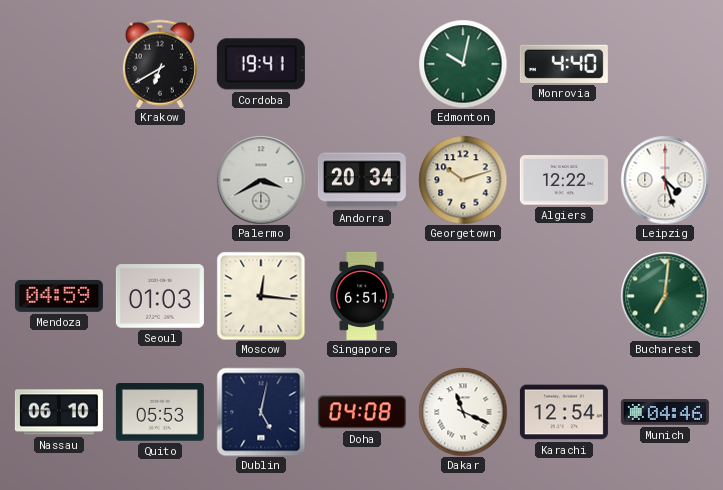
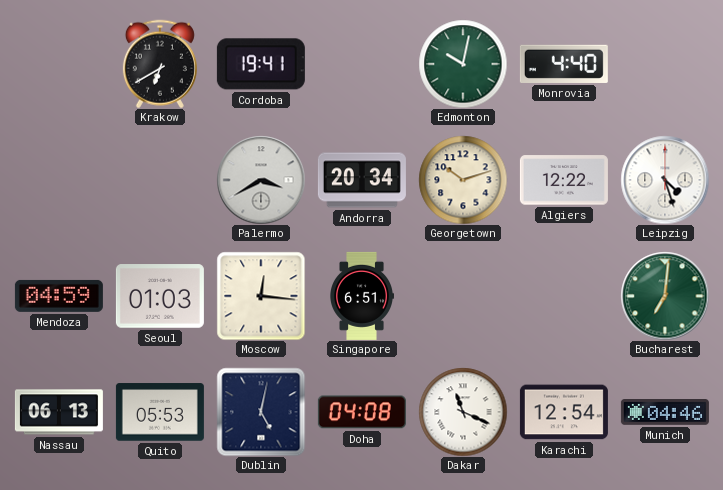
Nassau: 06:10 -> 06:13 (59, 412)
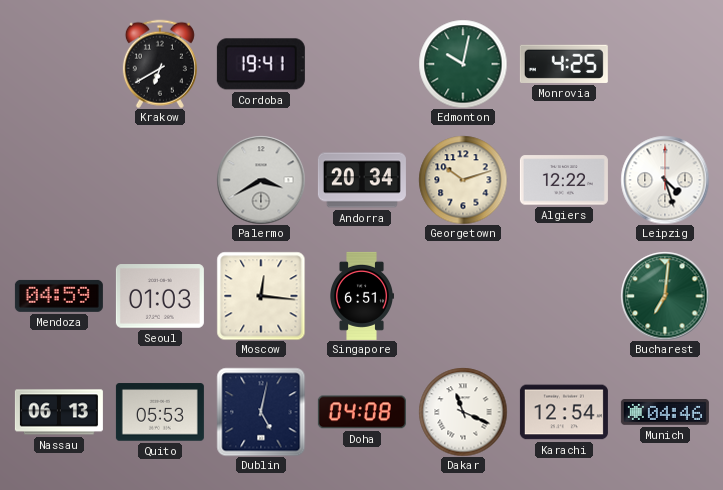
Monrovia: 4:40 -> 4:25 (564, 64)
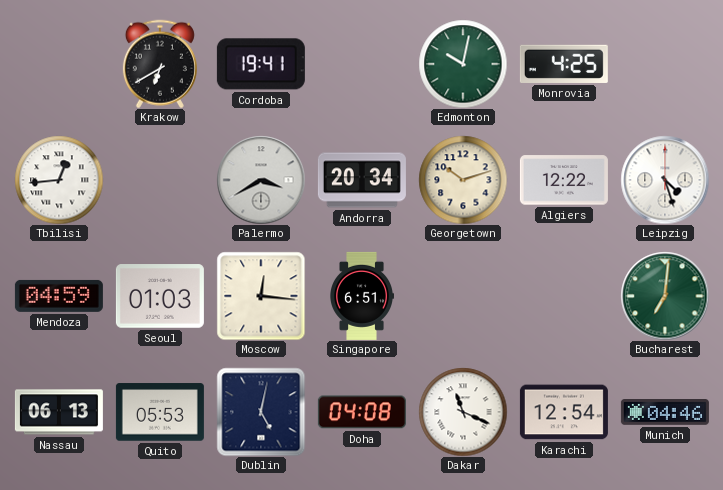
Tbilisi: none -> 12:44 (59, 180)
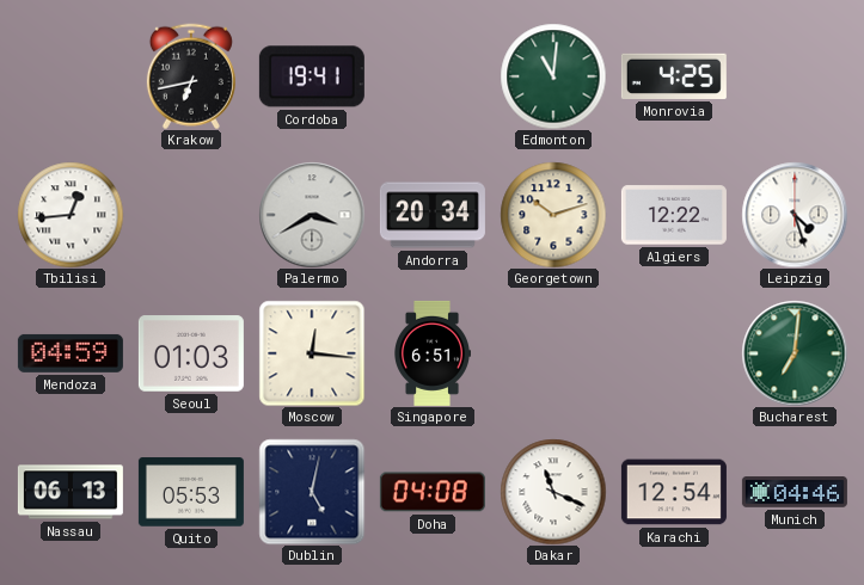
Krakow: 6:40 -> 6:43 (191, 76)
Edmonton: 10:02 -> 11:01 (553, 76)
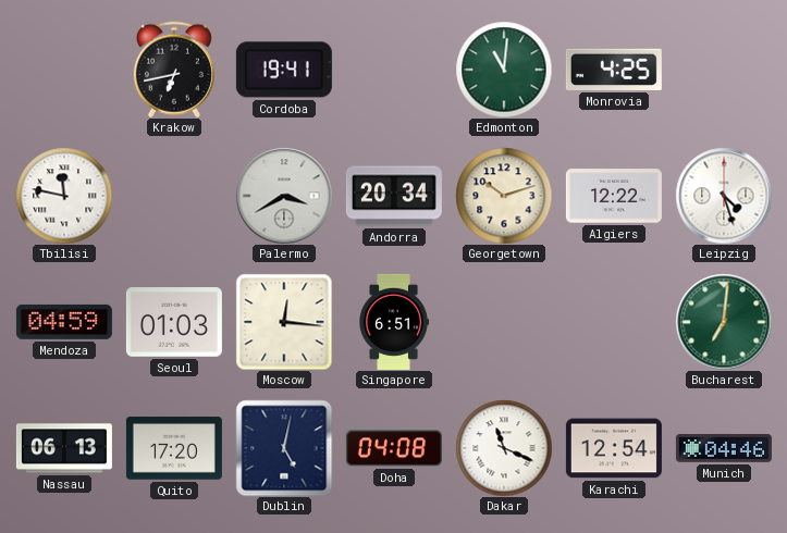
Tbilisi: 12:44 -> 11:47 (64, 196)
Quito: 05:53 -> 17:20 (174, 448)
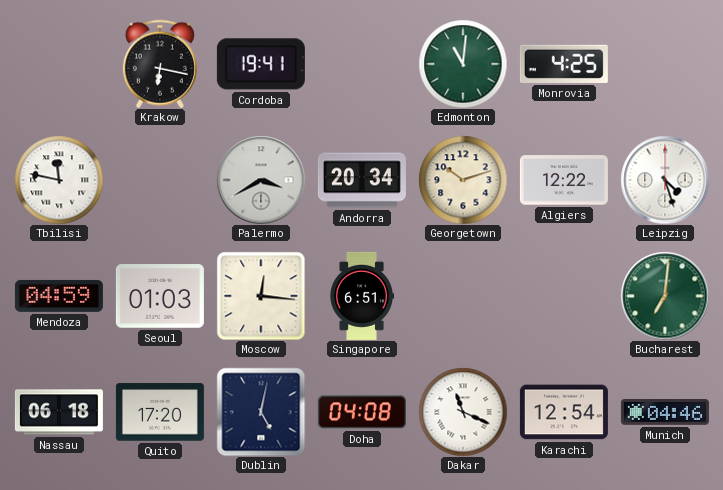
Krakow: 6:43 -> 6:17 (160, 64)
Nassau: 06:13 -> 06:18 (59, 412)
